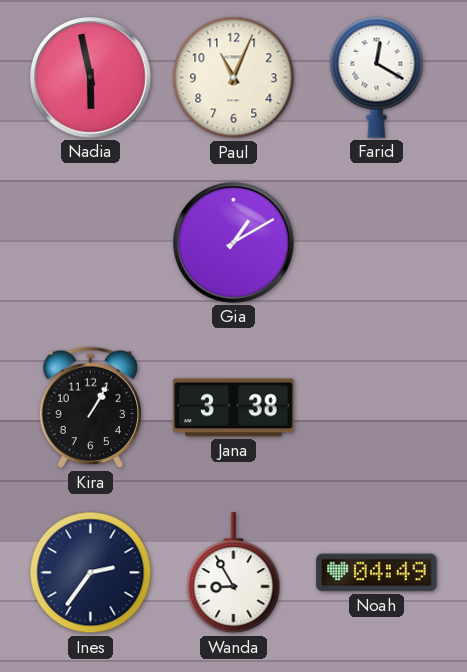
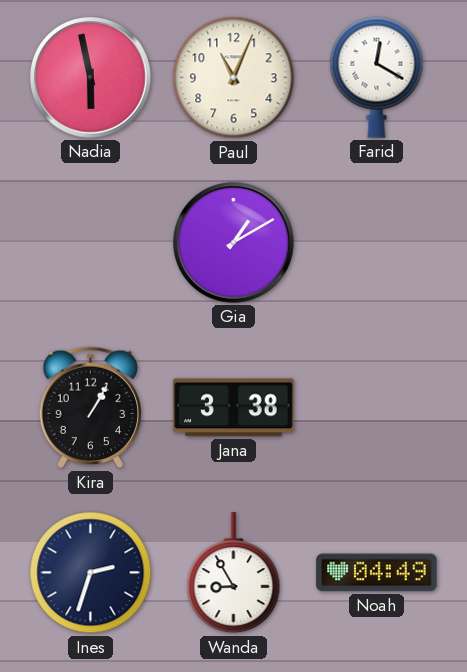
Ines: 2:36 -> 2:33 (91, 573)
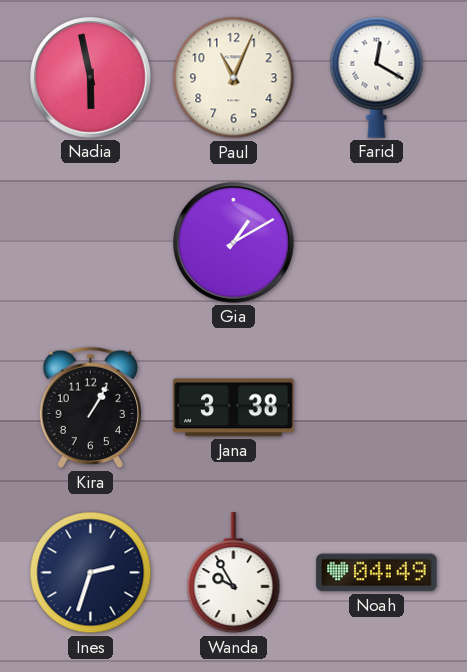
Wanda: 8:55 -> 9:55 (234, 573)
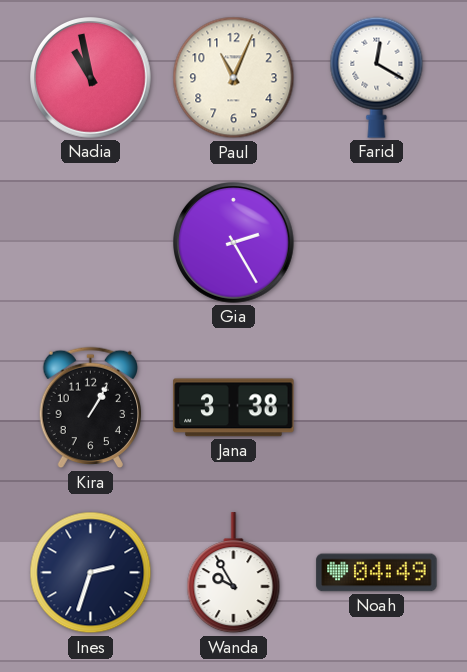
Nadia: 5:58 -> 10:58 (91, 78)
Gia: 1:10 -> 2:25 (234, 243)
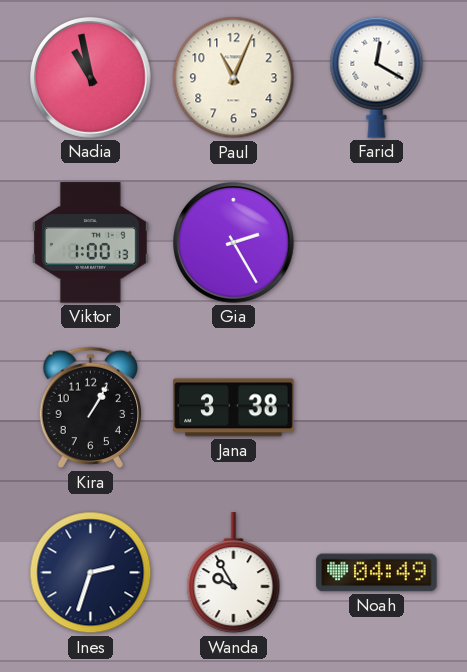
Viktor: none -> 1:00 (91, 243)
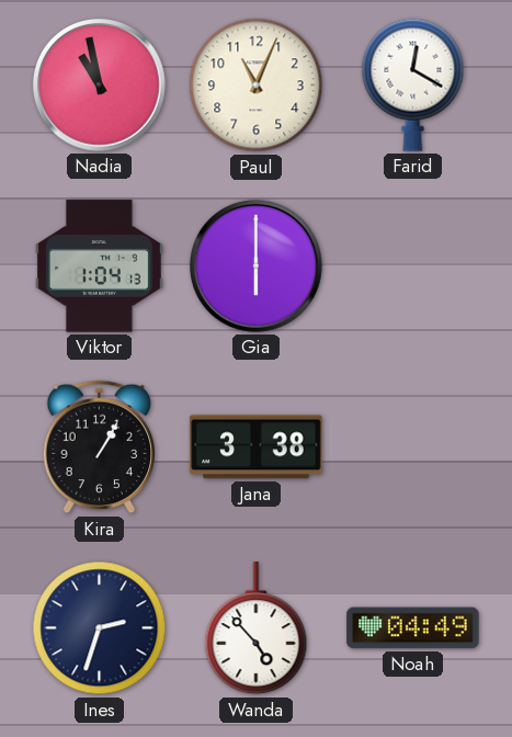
Viktor: 1:00 -> 1:04 (100, 267)
Gia: 2:25 -> 6:00 (257, 267)
Wanda: 9:55 -> 4:53 (257, 628)
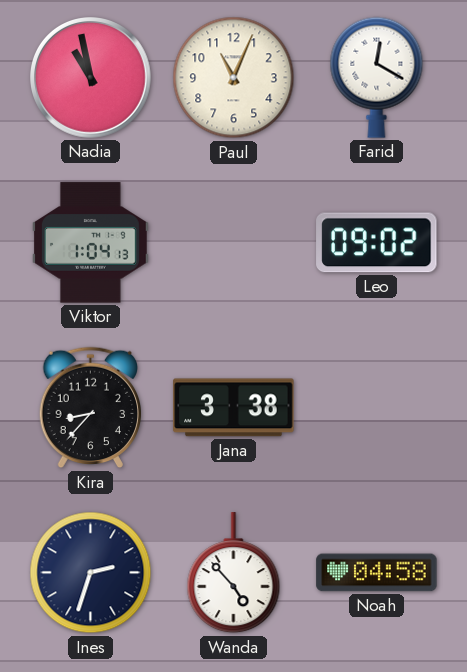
Gia: 6:00 -> none (257, 267)
Leo: none -> 09:02 (377, 243)
Kira: 1:05 -> 8:37 (91, 408)
Noah: 04:49 -> 04:58 (377, 573)
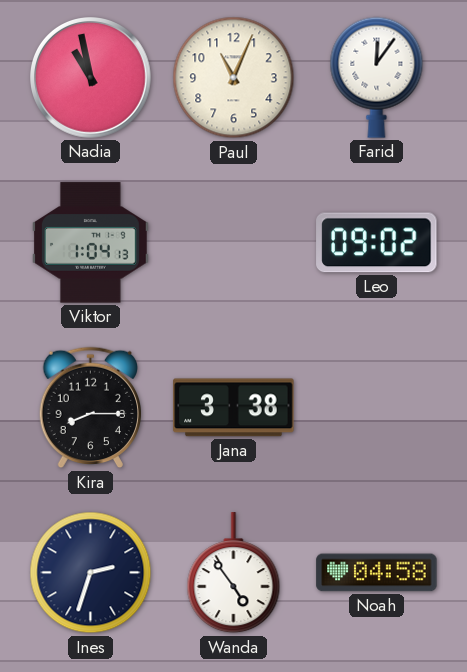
Farid: 12:20 -> 12:06 (377, 77)
Kira: 8:37 -> 8:15 (91, 408)
Wanda: 4:53 -> 4:54 (234, 573)
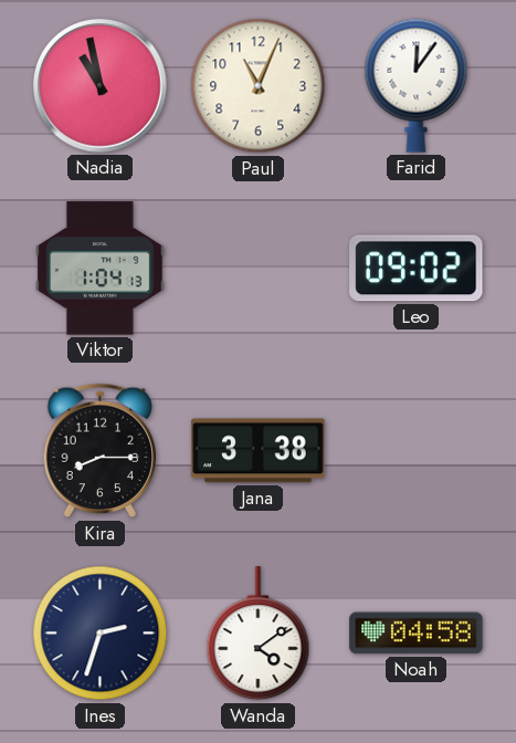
Wanda: 4:54 -> 4:09 (259, 634)
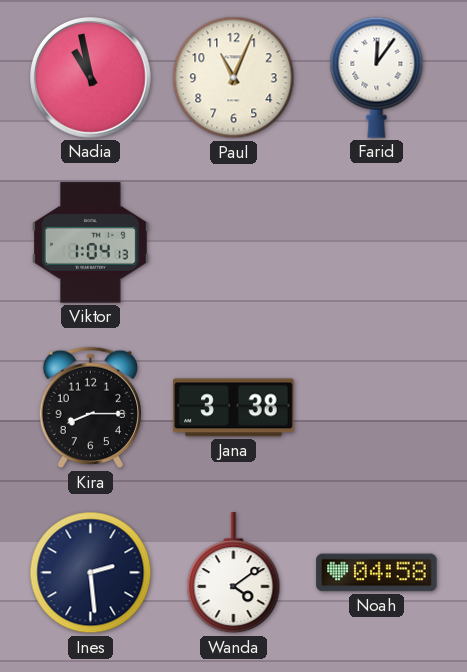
Leo: 09:02 -> none (417, 269)
Ines: 2:33 -> 2:29 (91, 573)
